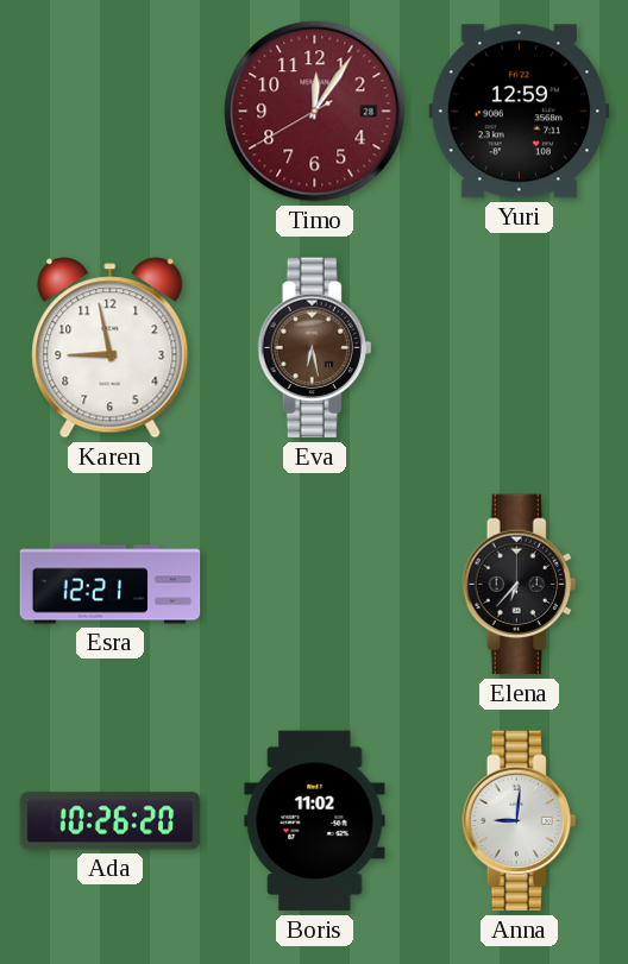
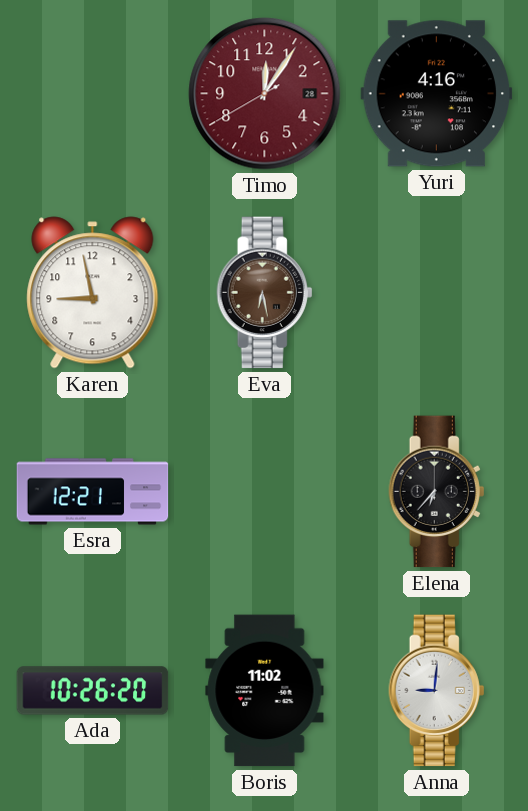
Yuri: 12:59 -> 4:16 (437, 94)
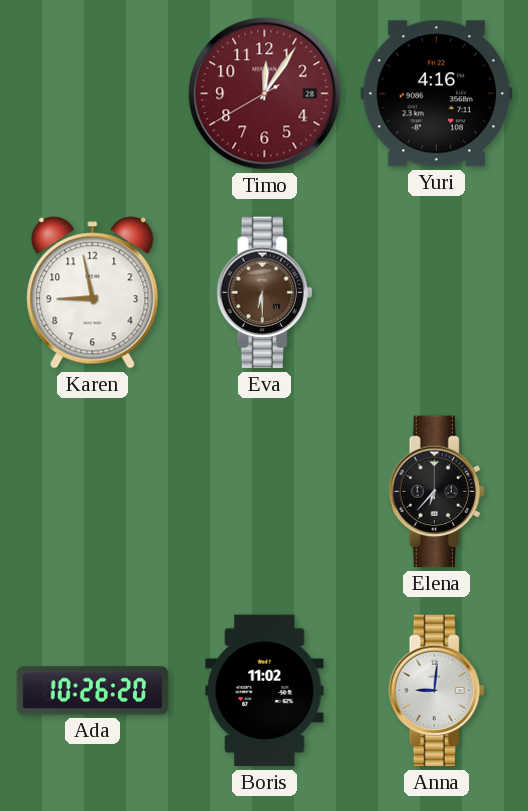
Eva: 6:28 -> 6:30 (265, 293)
Esra: 12:21 -> none (93, 492)
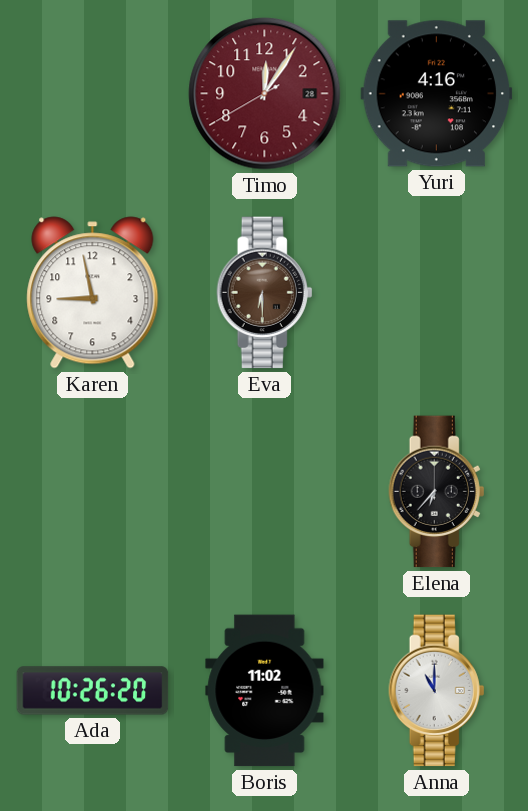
Anna: 9:01 -> 11:00 (437, 691)
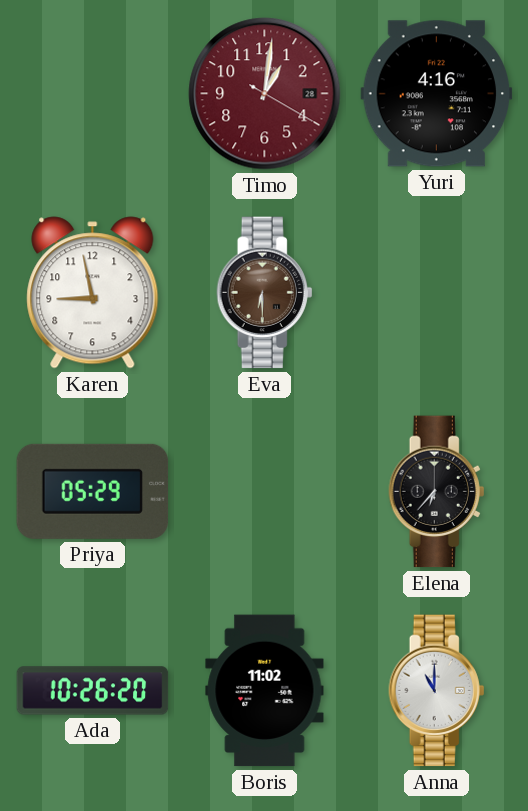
Timo: 12:05 -> 1:01 (265, 94)
Priya: none -> 05:29 (93, 491)
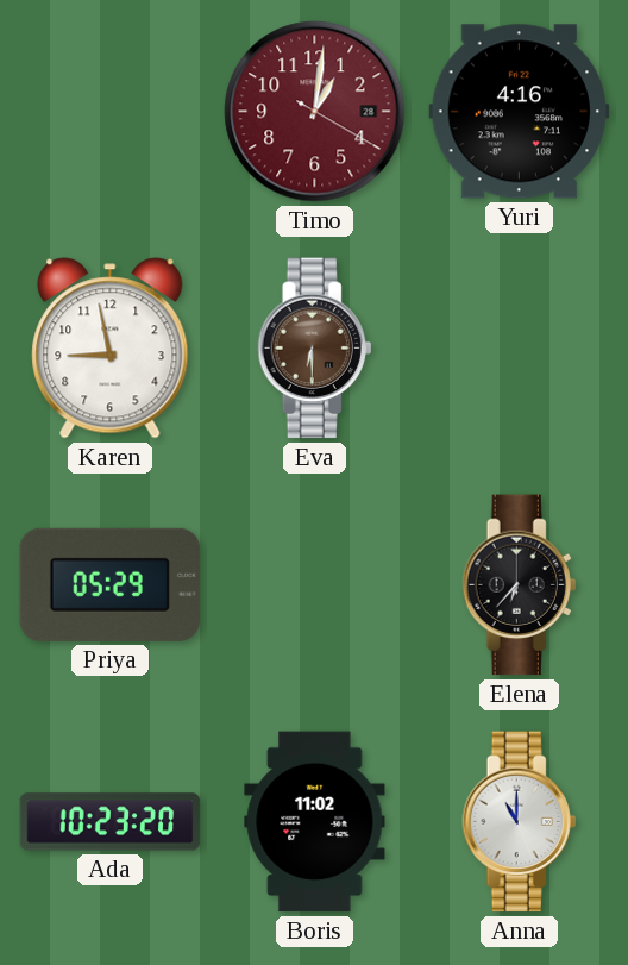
Ada: 10:26 -> 10:23 (111, 822)
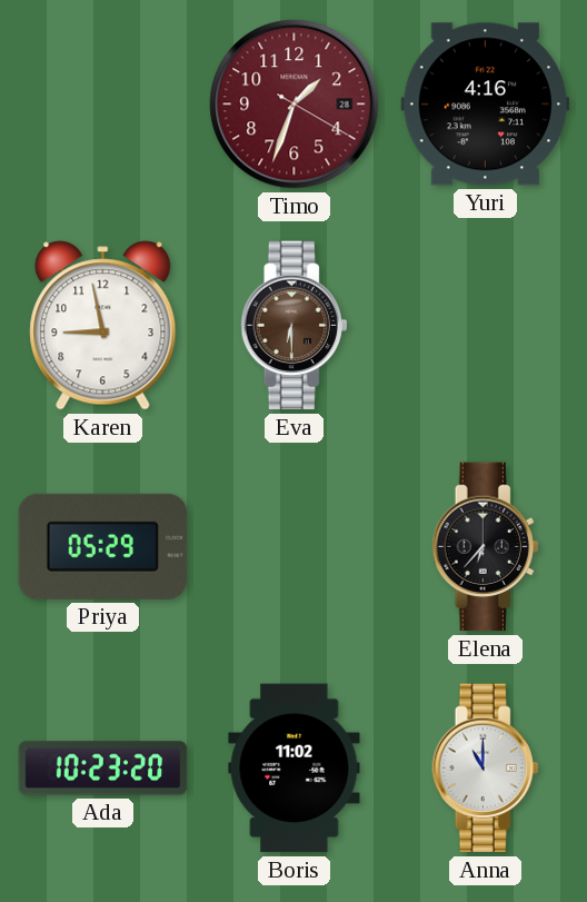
Timo: 1:01 -> 1:33 (295, 105)
